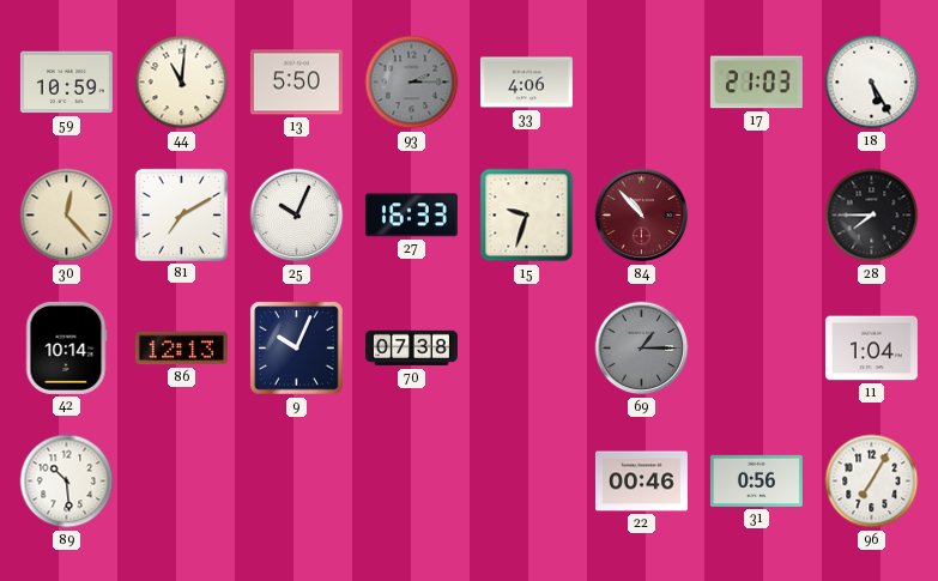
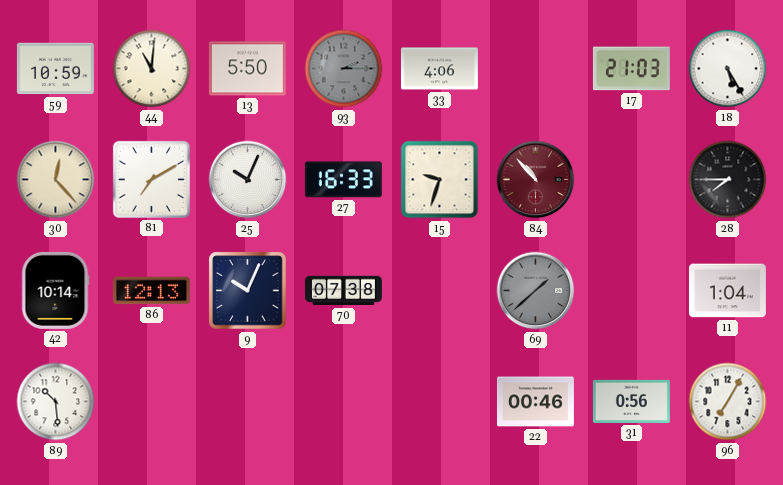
69: 1:15 -> 1:38 (536, 291)
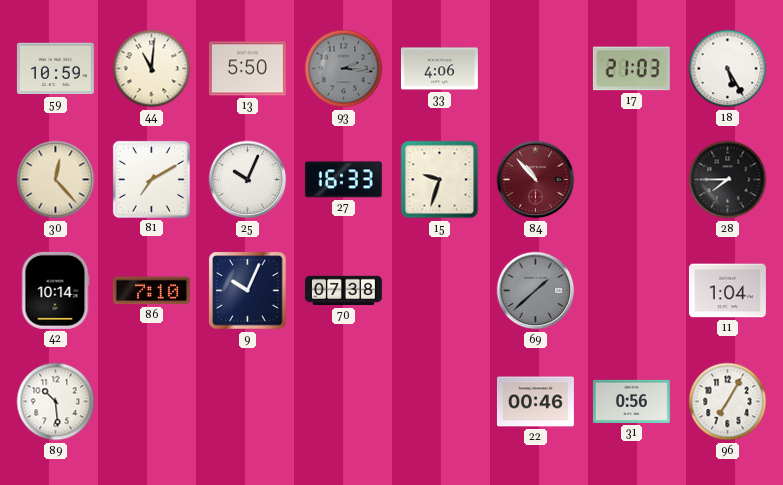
93: 2:15 -> 2:16 (344, 69)
86: 12:13 -> 7:10 (151, 291)
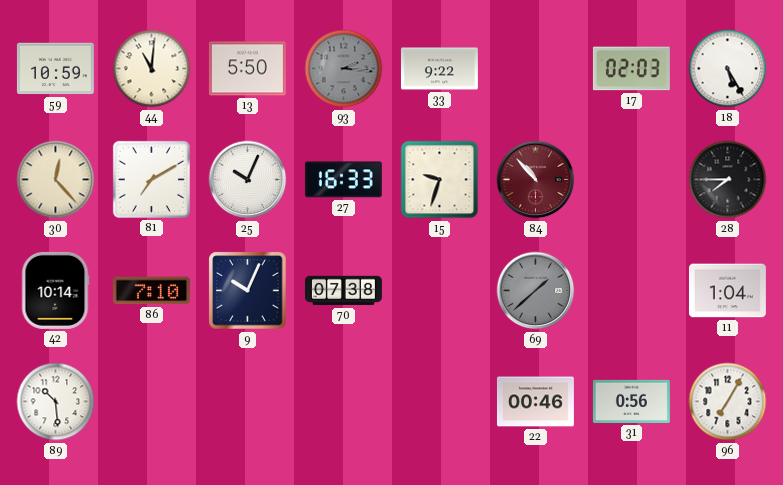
33: 4:06 -> 9:22 (439, 69)
17: 21:03 -> 02:03 (631, 69)
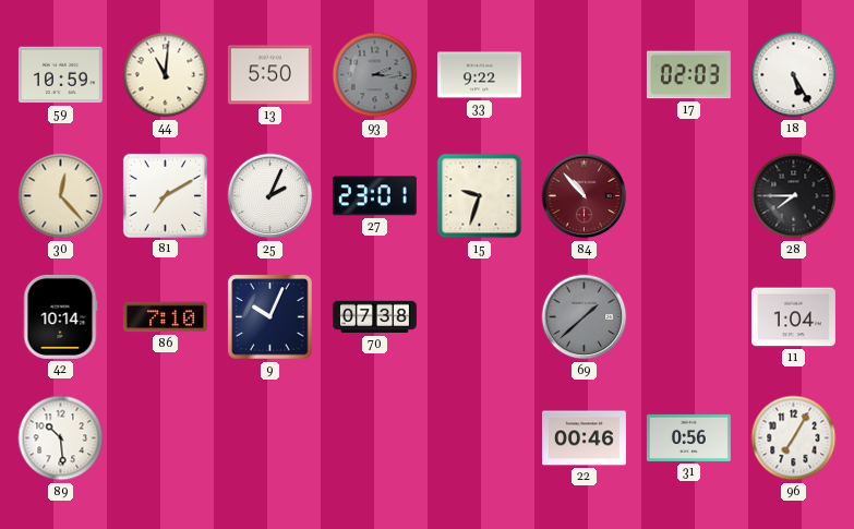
25: 10:04 -> 2:04 (270, 196)
27: 16:33 -> 23:01 (374, 196)
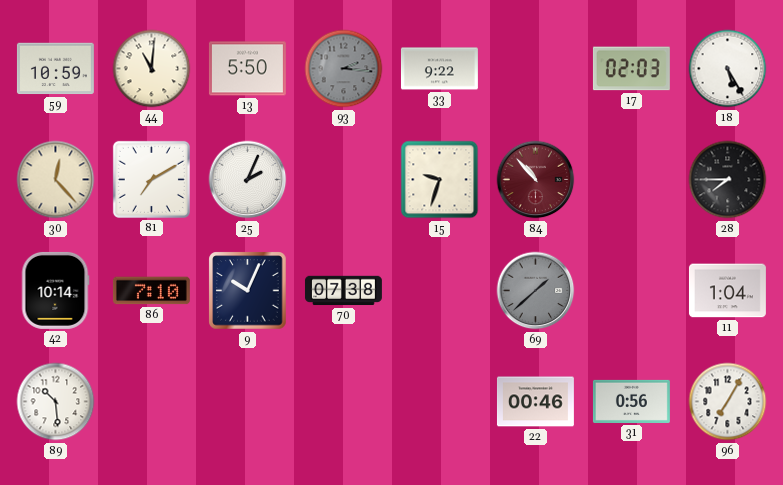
27: 23:01 -> none (374, 196)
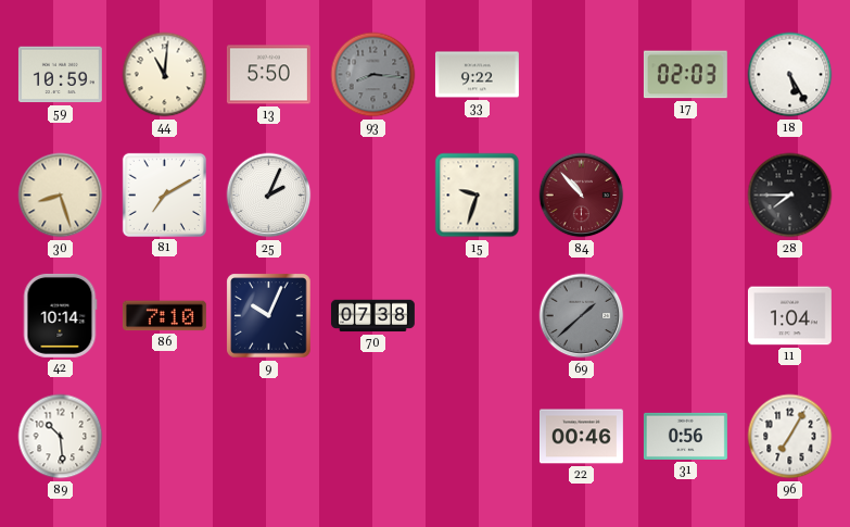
93: 2:16 -> 8:16 (373, 75)
30: 12:23 -> 8:27 (61, 196)
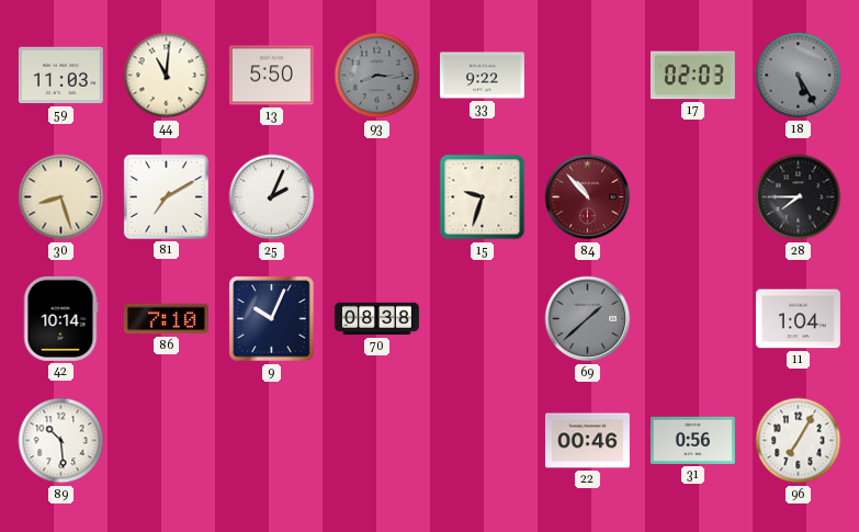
59: 10:59 -> 11:03 (60, 76)
18 dial: white -> grey (799, 76)
70: 07:38 -> 08:38 (376, 319)
